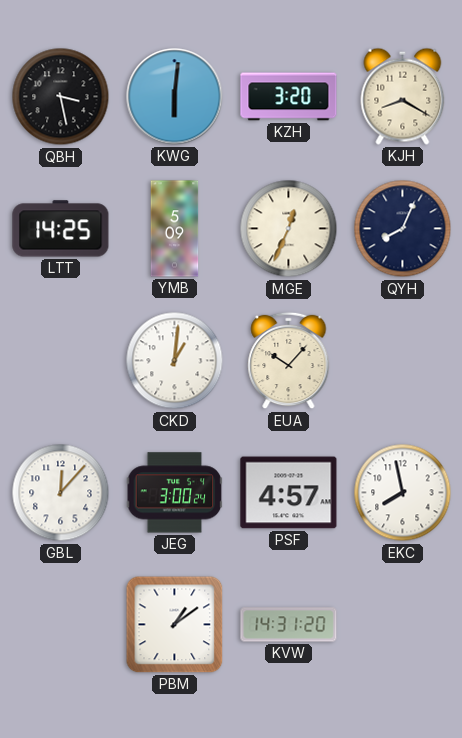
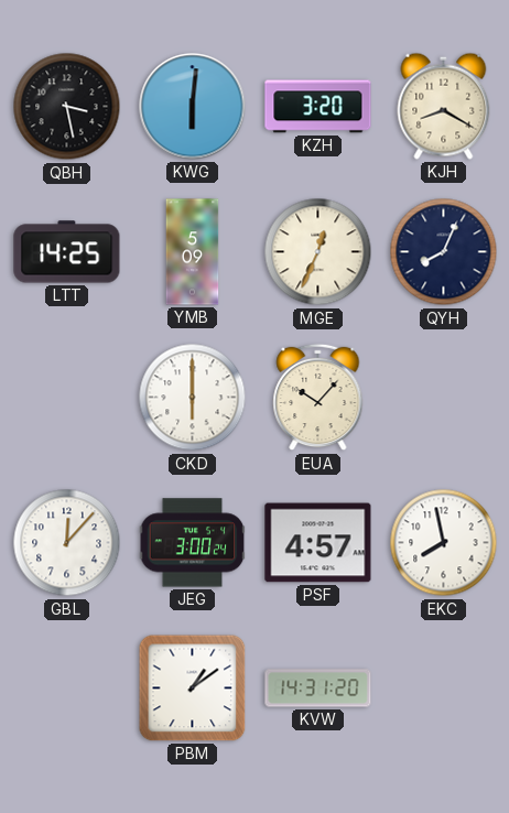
CKD: 1:01 -> 6:00 (193, 398)
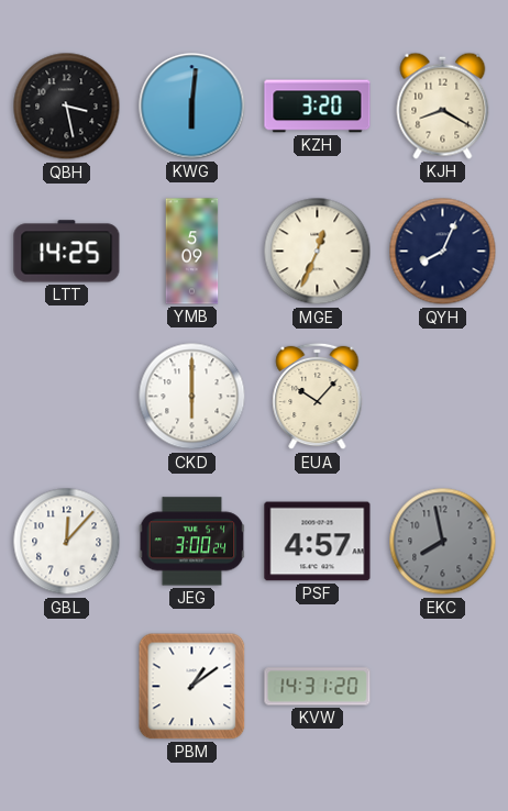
EKC dial: white -> grey (443, 542)
